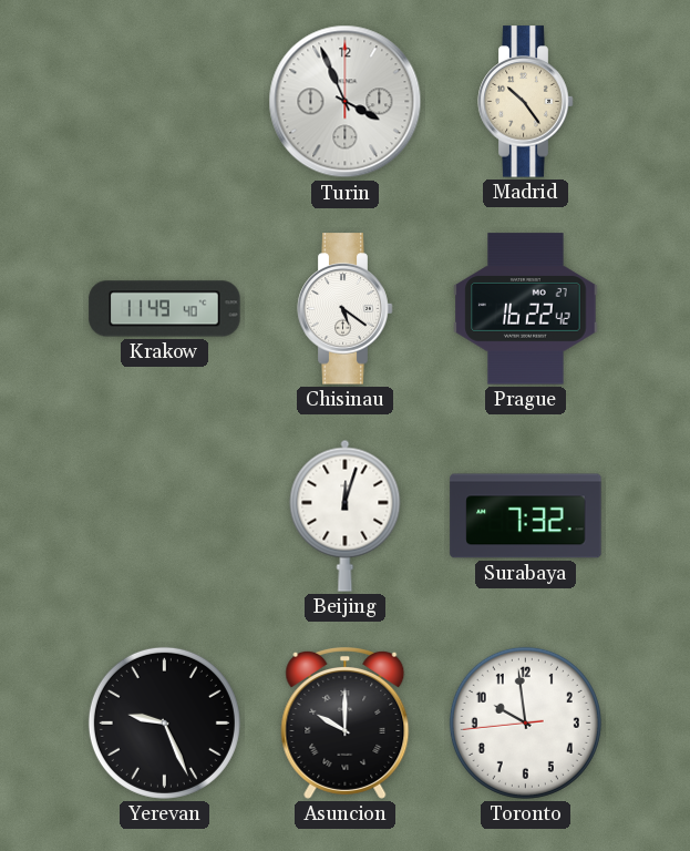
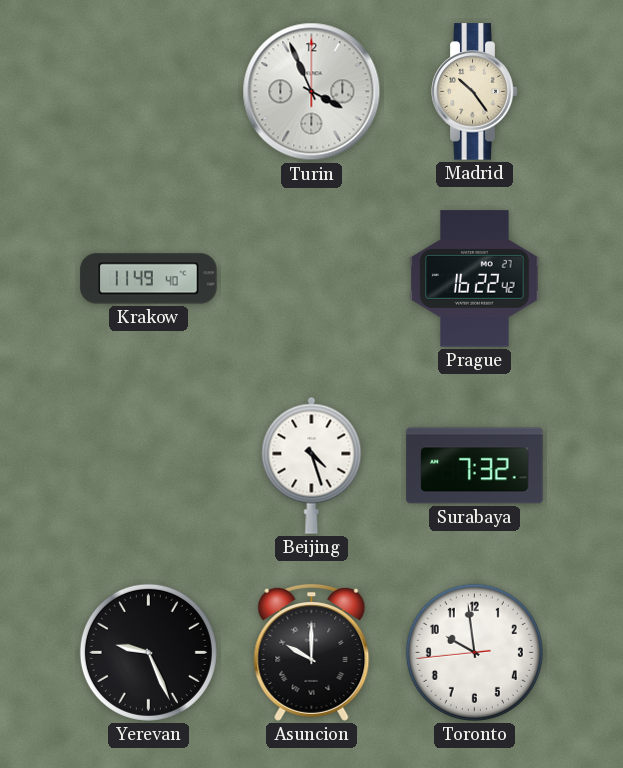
Chisinau: 5:21 -> none (346, 309)
Beijing: 12:03 -> 4:27 (312, 465)
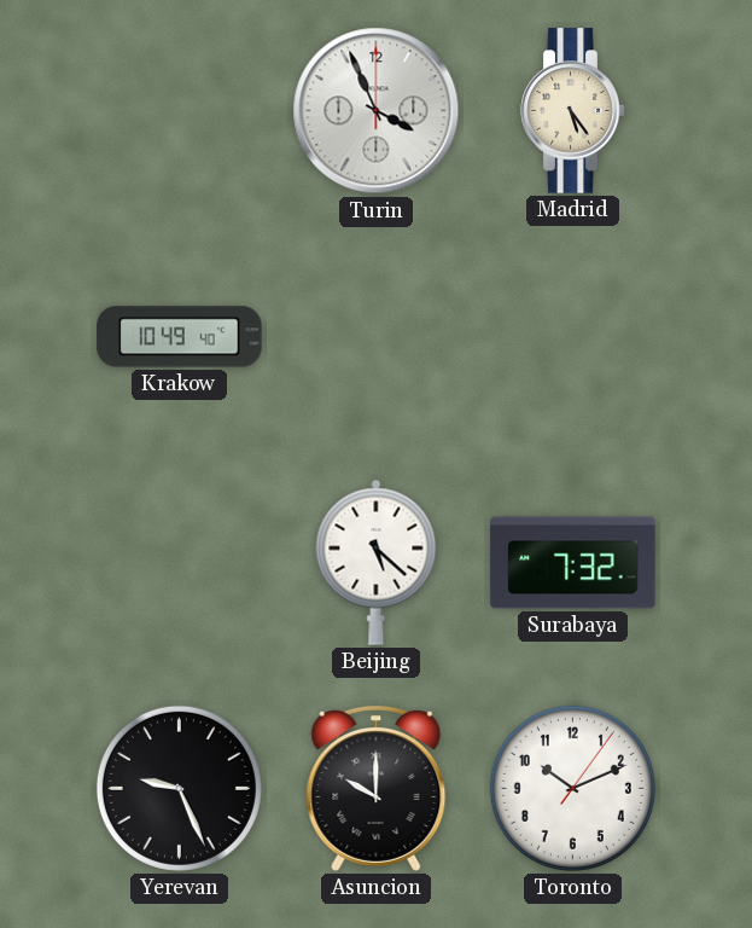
Madrid: 10:24 -> 5:24 (573, 111)
Krakow: 11:49 -> 10:49 (180, 337)
Prague: 16:22 -> none (475, 279)
Beijing: 4:27 -> 5:22 (377, 562)
Toronto: 9:58 -> 10:11 (572, 788)
